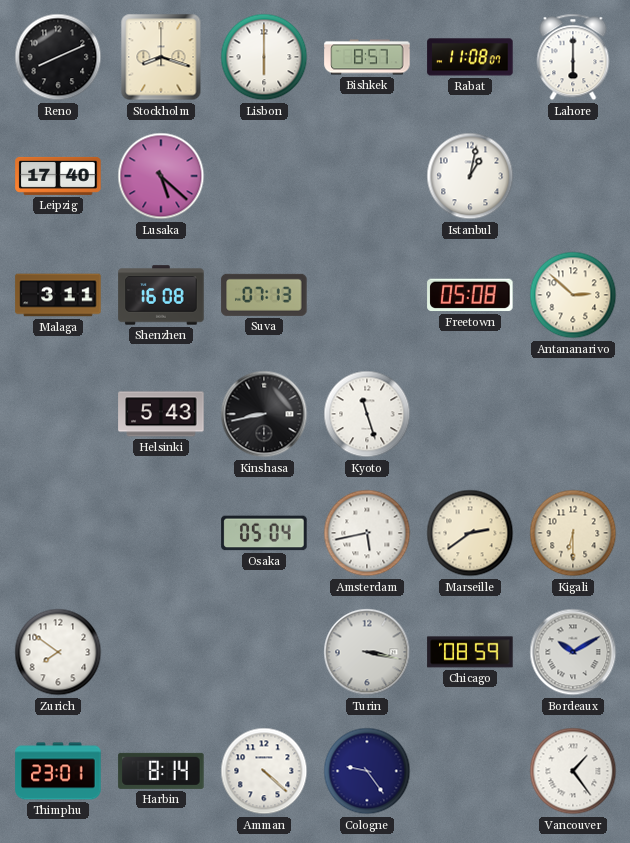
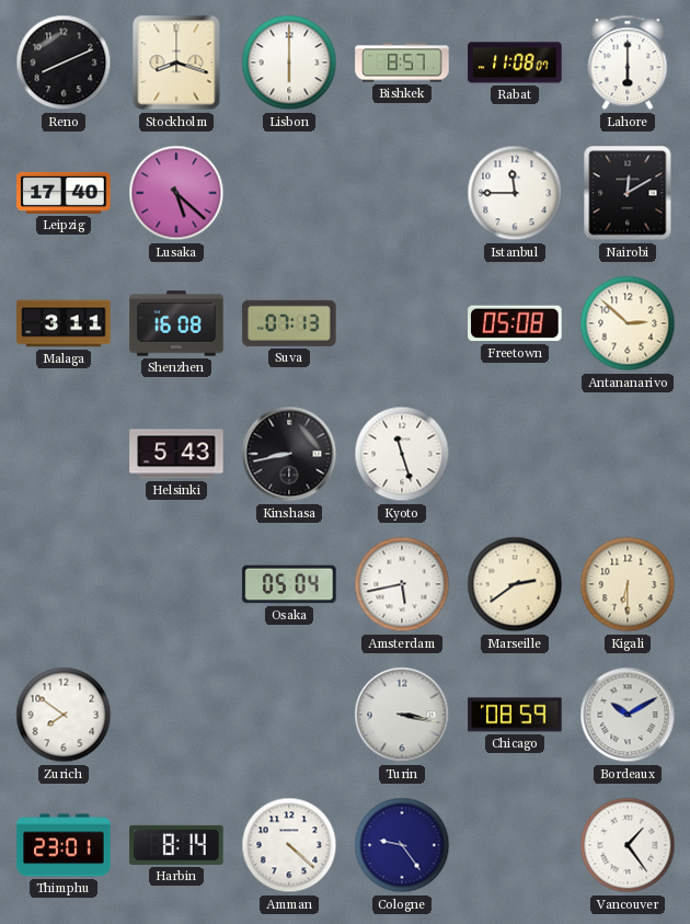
Istanbul: 1:02 -> 11:45 (515, 193)
Nairobi: none -> 12:10 (628, 193)
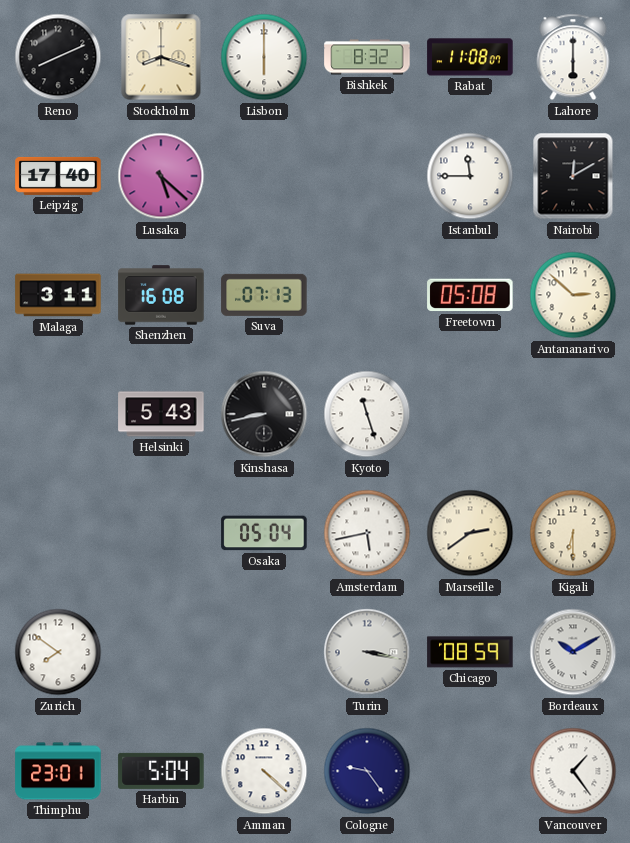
Bishkek: 8:57 -> 8:32 (367, 57)
Harbin: 8:14 -> 5:04 (161, 771)
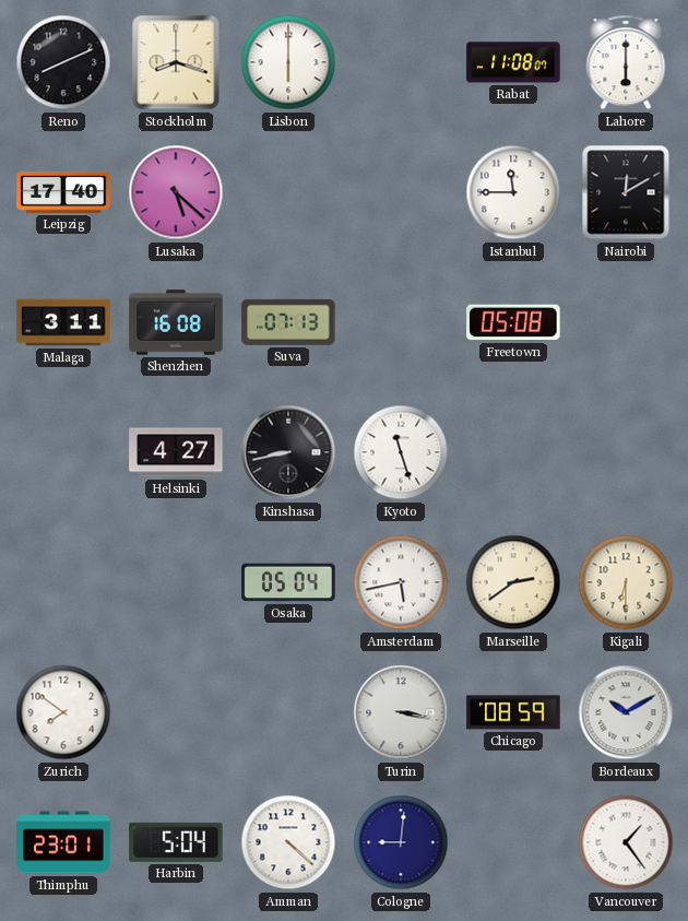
Bishkek: 8:32 -> none (367, 57)
Antananarivo: 2:52 -> none (573, 295)
Helsinki: 5:43 -> 4:27 (176, 452)
Cologne: 9:24 -> 9:01 (401, 842)
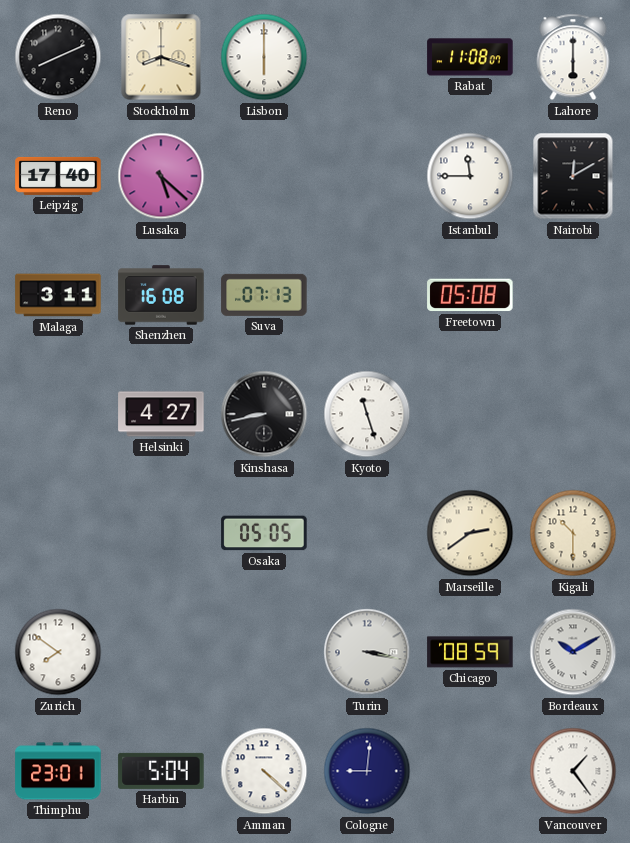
Osaka: 05:04 -> 05:05 (264, 533)
Amsterdam: 5:43 -> none (401, 582)
Kigali: 6:30 -> 10:30 (573, 533)
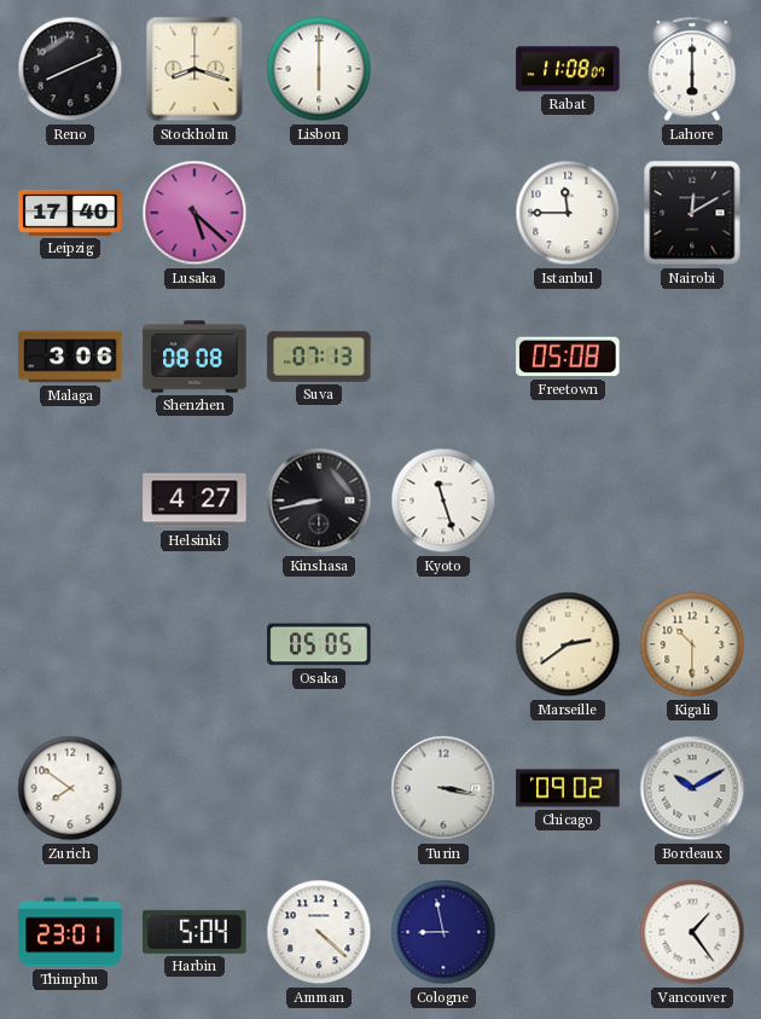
Malaga: 3:11 -> 3:06 (70, 357)
Shenzhen: 16:08 -> 08:08 (194, 357)
Chicago: 08:59 -> 09:02 (568, 788)
Cologne: 9:01 -> 8:58 (443, 932)
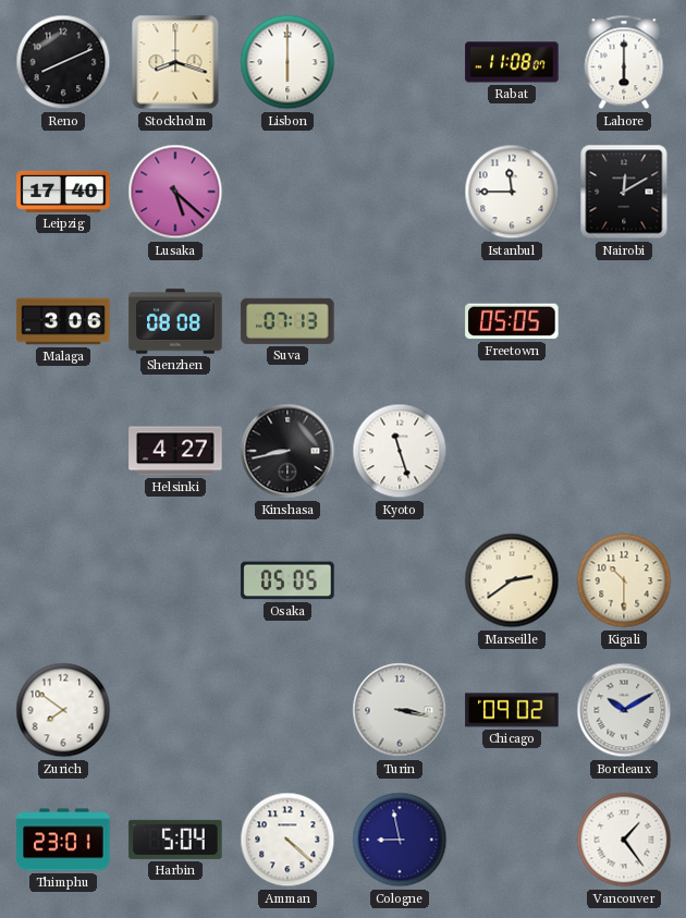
Freetown: 05:08 -> 05:05 (512, 321)
